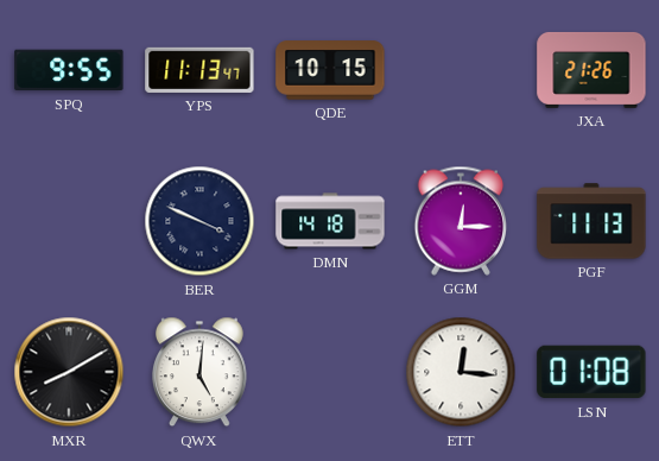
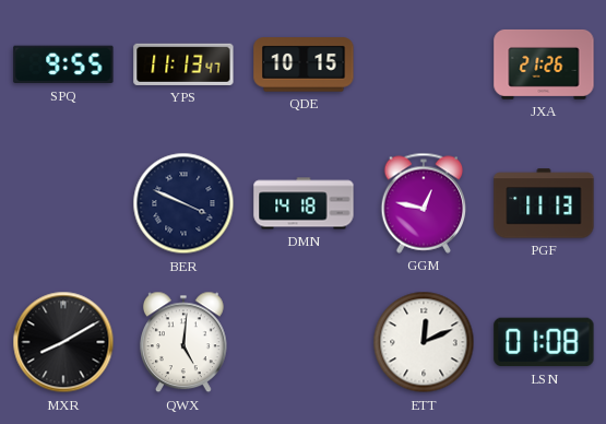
GGM: 12:15 -> 12:47 (424, 203)
ETT: 12:16 -> 12:11 (424, 342)
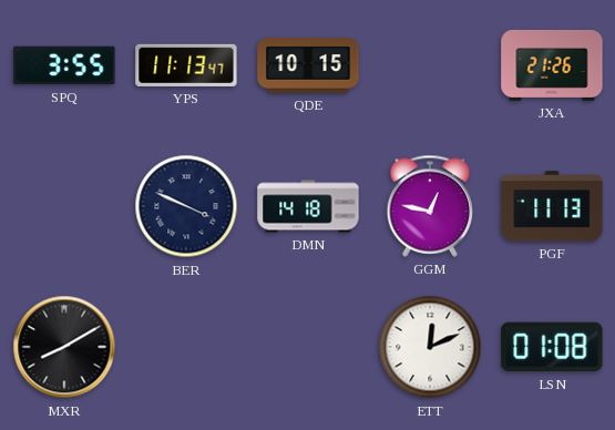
SPQ: 9:55 -> 3:55 (64, 65)
QWX: 5:01 -> none (183, 342)
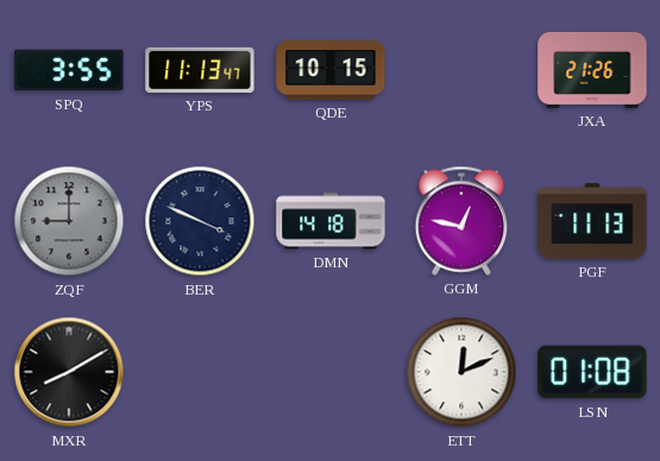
ZQF: none -> 9:00 (69, 221)
